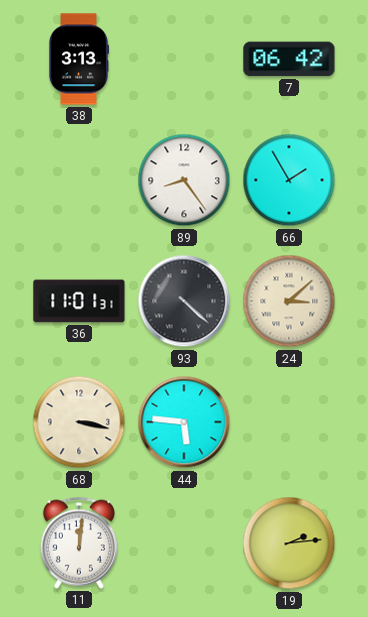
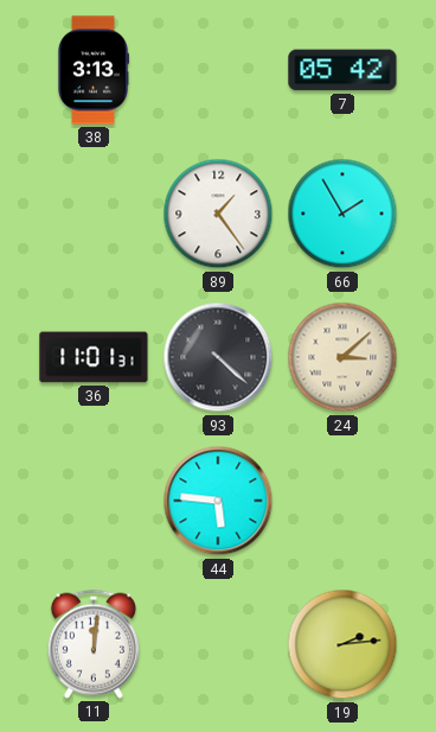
7: 06:42 -> 05:42 (342, 70)
89: 8:24 -> 1:24 (218, 214)
68: 3:17 -> none (79, 422)
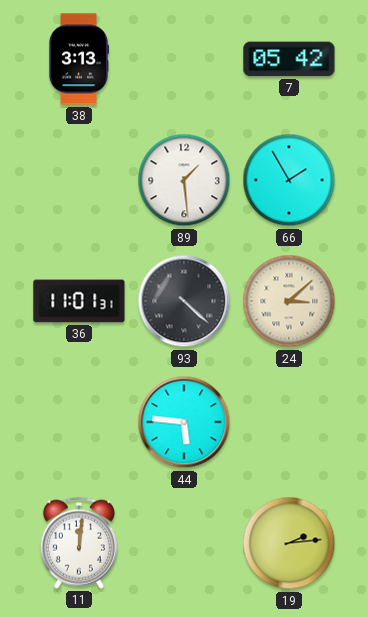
89: 1:24 -> 1:29 (184, 180)
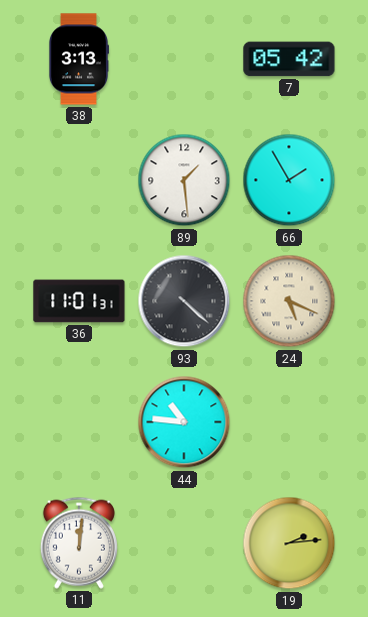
24: 3:08 -> 5:19 (289, 301)
44: 5:46 -> 10:46 (184, 422)
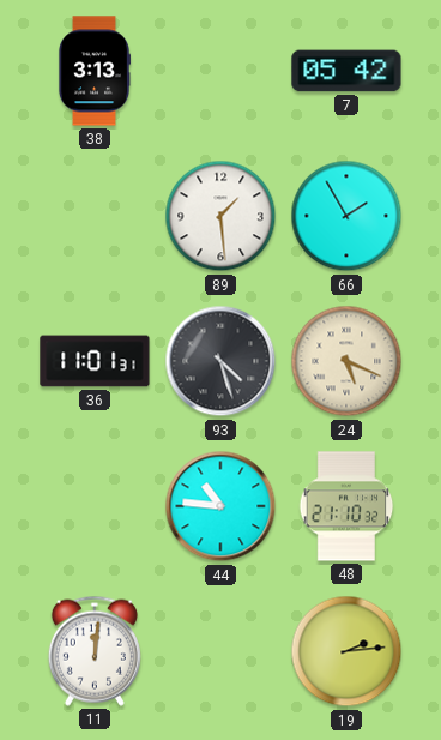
93: 4:22 -> 4:27 (220, 361)
48: none -> 21:10 (346, 506)
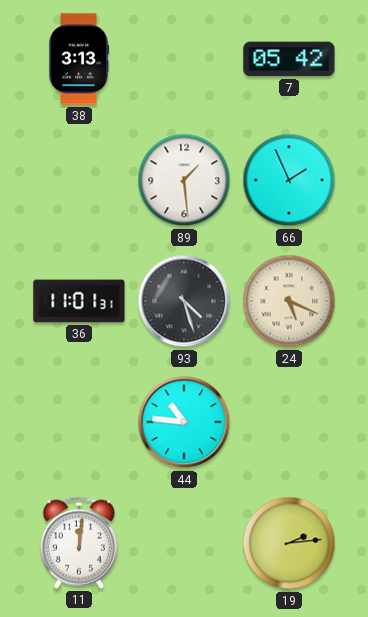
66: 1:55 -> 1:56 (289, 180)
48: 21:10 -> none (346, 506)
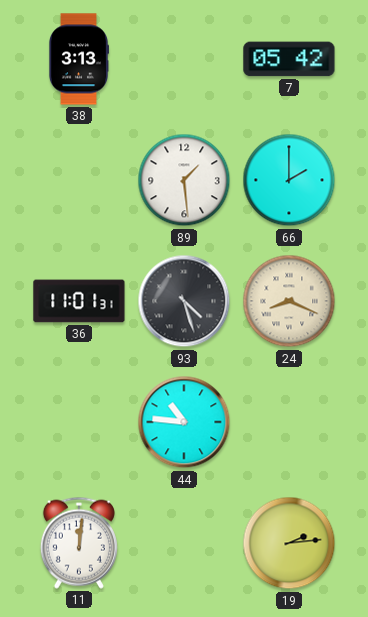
66: 1:56 -> 2:00 (289, 180)
24: 5:19 -> 8:19 (289, 301)
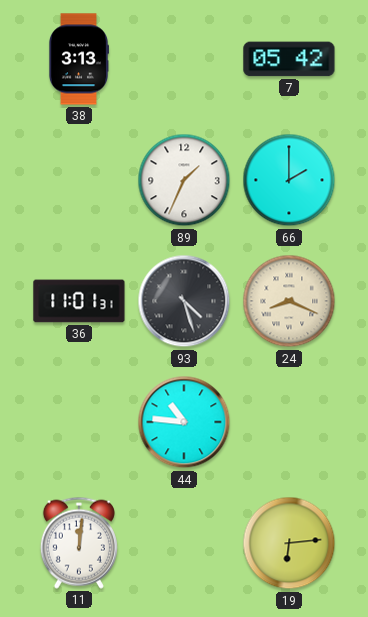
89: 1:29 -> 1:34 (184, 180)
19: 2:14 -> 6:14 (289, 543)
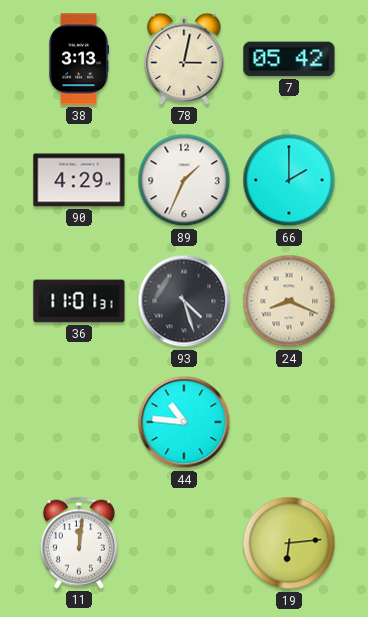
78: none -> 3:02 (184, 59)
90: none -> 4:29 (79, 180)
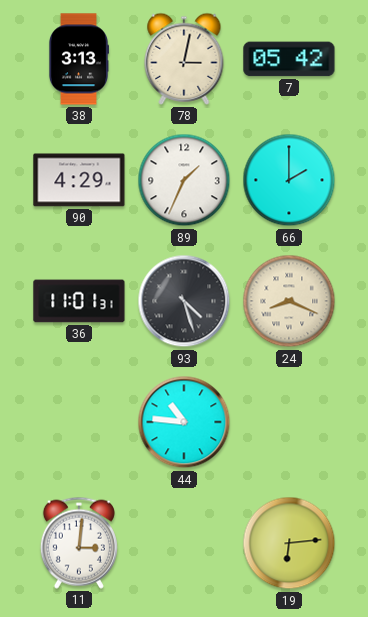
11: 12:01 -> 3:01 (79, 543)
